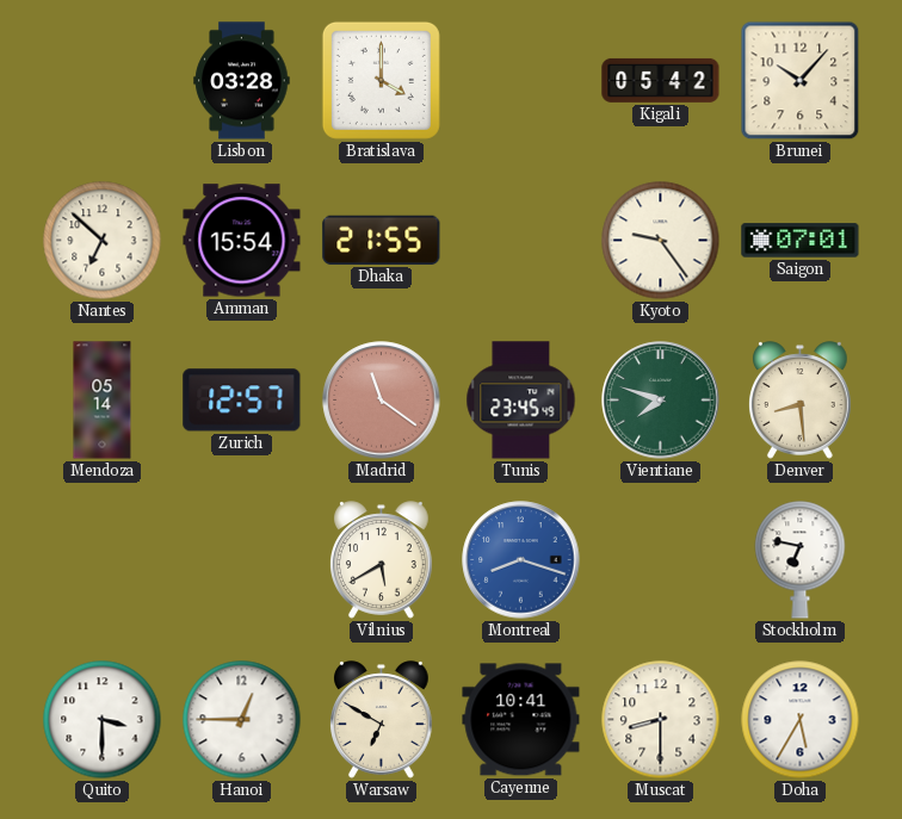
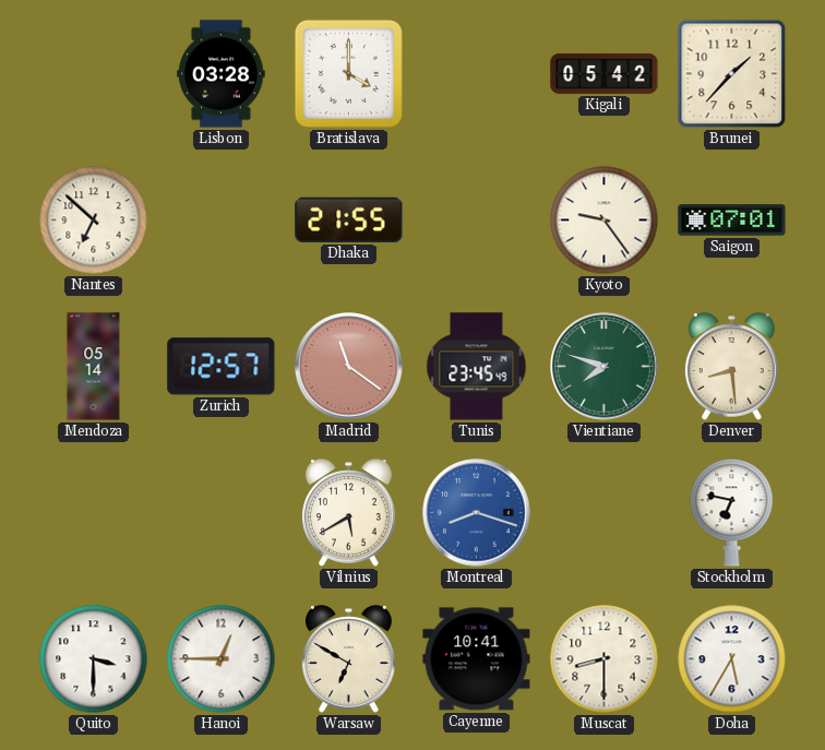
Brunei: 10:07 -> 1:37 (732, 74)
Amman: 15:54 -> none (242, 241)
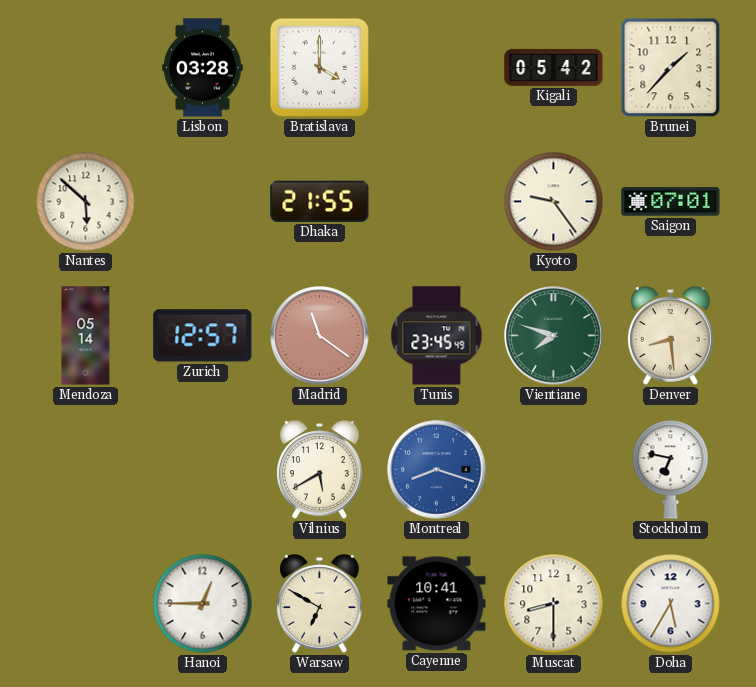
Nantes: 6:52 -> 5:52 (86, 202)
Quito: 3:30 -> none (94, 659)
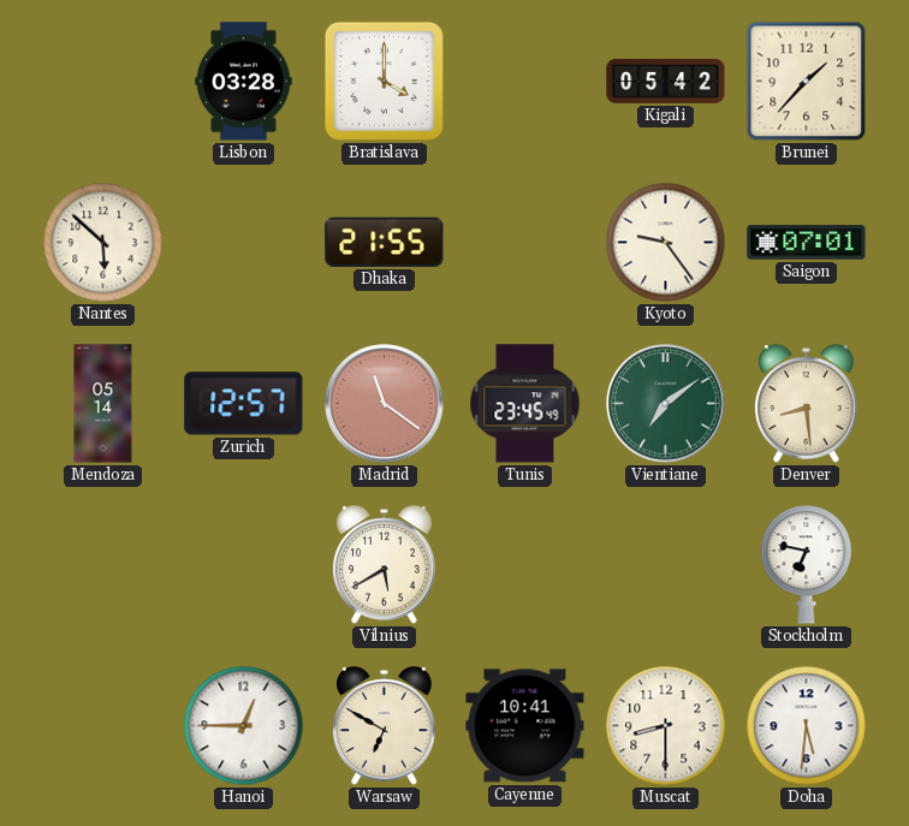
Vientiane: 7:48 -> 7:09 (666, 404)
Montreal: 8:18 -> none (437, 470)
Doha: 5:35 -> 5:31 (807, 726)
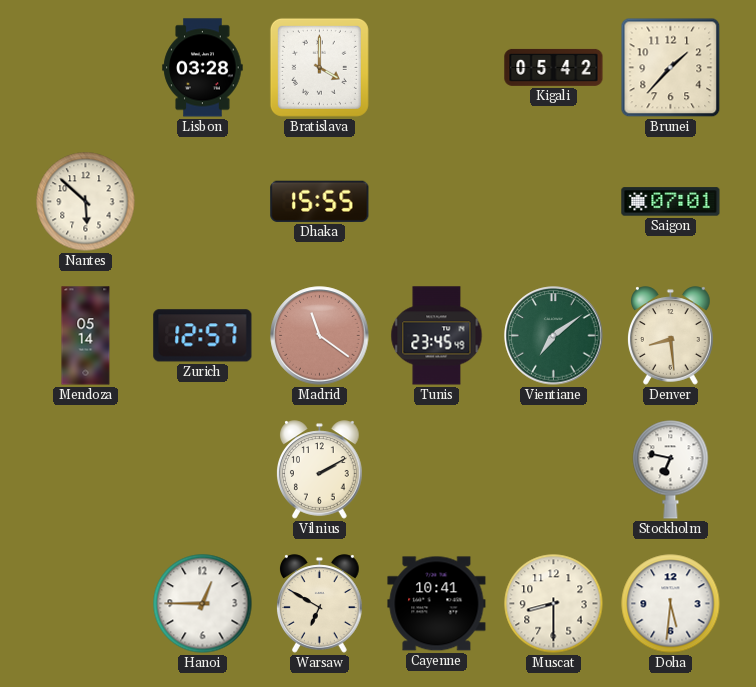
Dhaka: 21:55 -> 15:55 (320, 201)
Kyoto: 9:24 -> none (666, 243)
Vilnius: 5:40 -> 2:10 (320, 470)
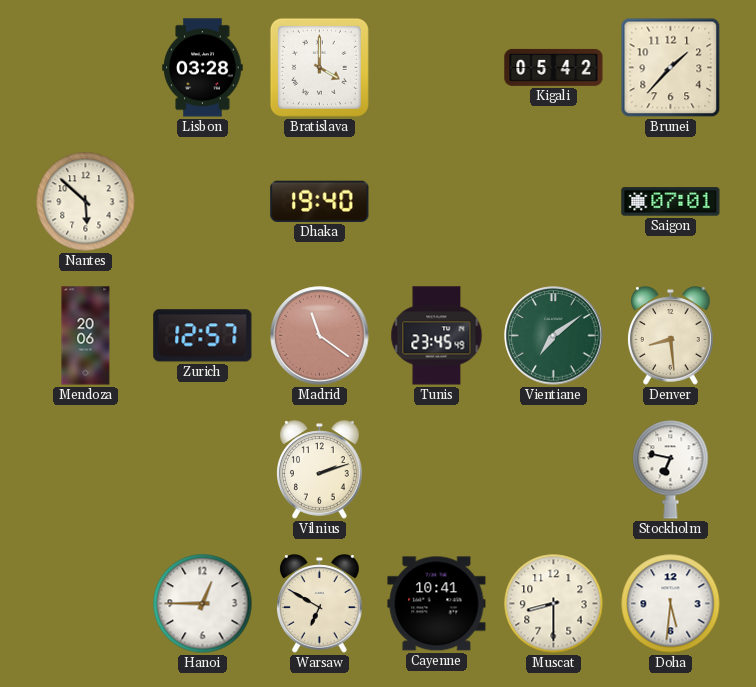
Dhaka: 15:55 -> 19:40 (320, 201)
Mendoza: 05:14 -> 20:06 (86, 336)
Vilnius: 2:10 -> 2:12 (320, 470)
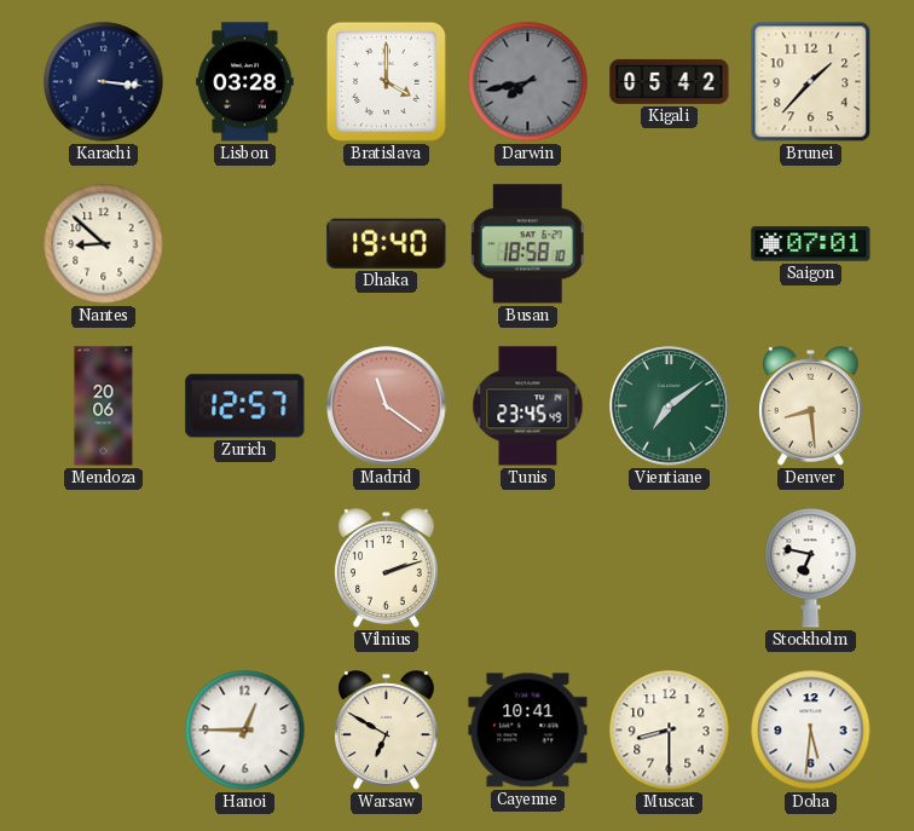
Karachi: none -> 3:16 (104, 82)
Darwin: none -> 7:43 (528, 82)
Nantes: 5:52 -> 8:52 (104, 244)
Busan: none -> 18:58 (527, 244)
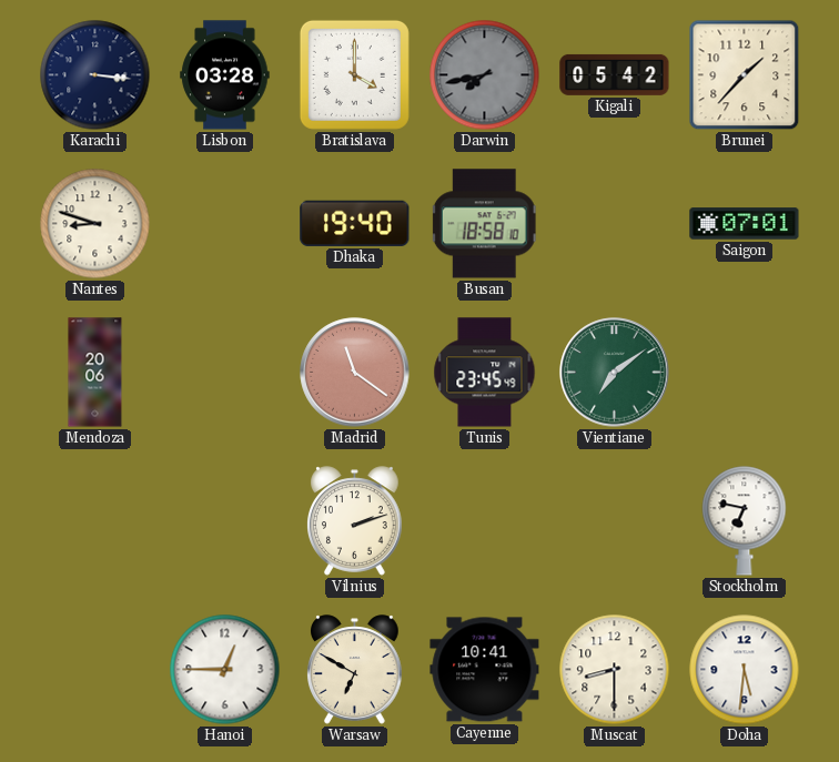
Nantes: 8:52 -> 8:48 (95, 224)
Zurich: 12:57 -> none (245, 406)
Denver: 8:29 -> none (811, 406)
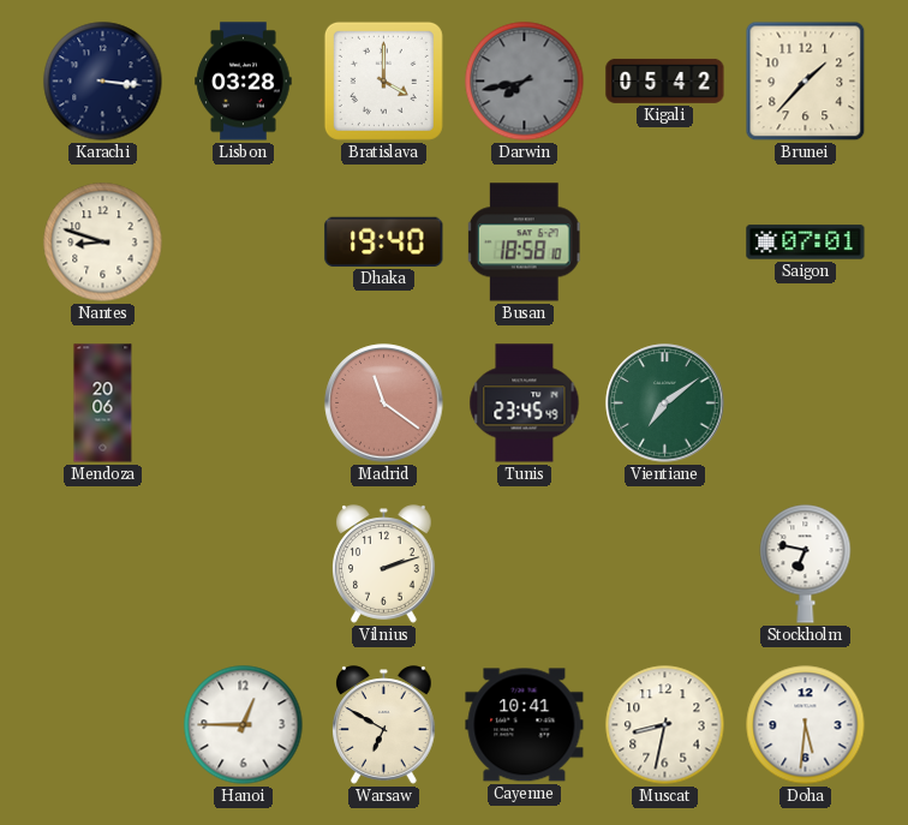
Muscat: 8:30 -> 8:32 (665, 725)
